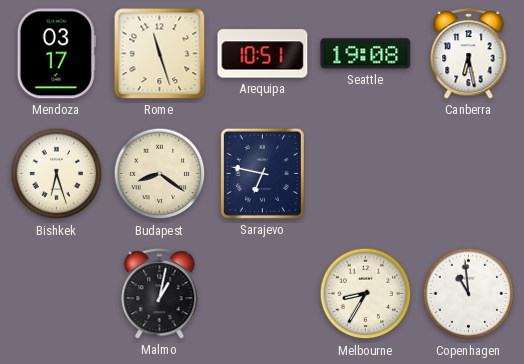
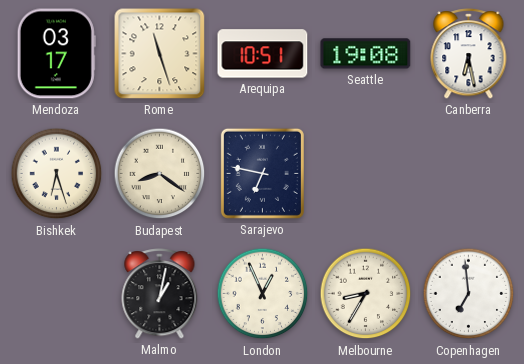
London: none -> 12:56 (263, 294)
Copenhagen: 10:59 -> 6:59 (469, 294)
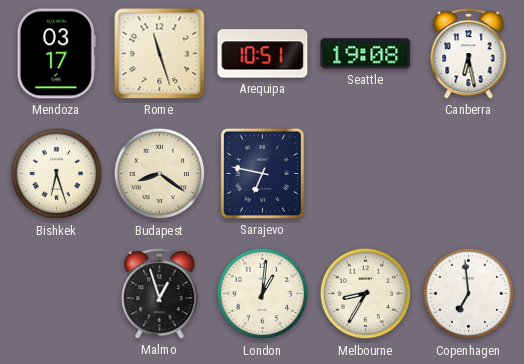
Malmo: 1:02 -> 12:57 (160, 294)
London: 12:56 -> 1:01 (263, 294)
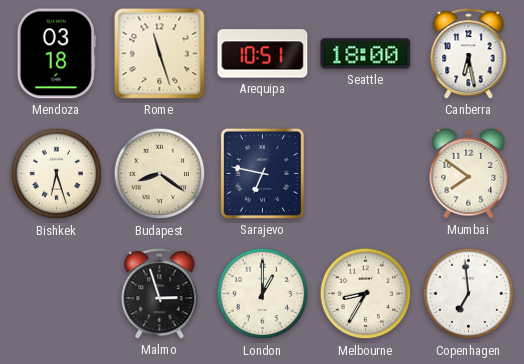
Mendoza: 03:17 -> 03:18 (56, 54)
Seattle: 19:08 -> 18:00 (366, 54)
Mumbai: none -> 7:51 (469, 173)
Malmo: 12:57 -> 2:57 (160, 294)
London: 1:01 -> 1:00 (263, 294)
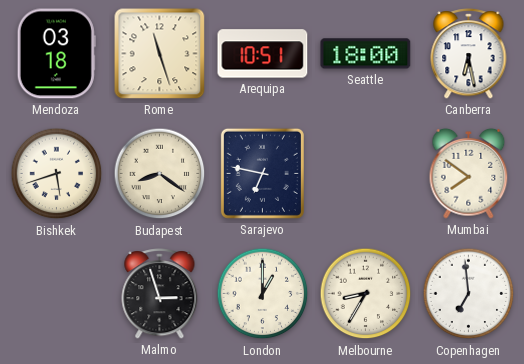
Bishkek: 6:27 -> 5:42 (57, 174)
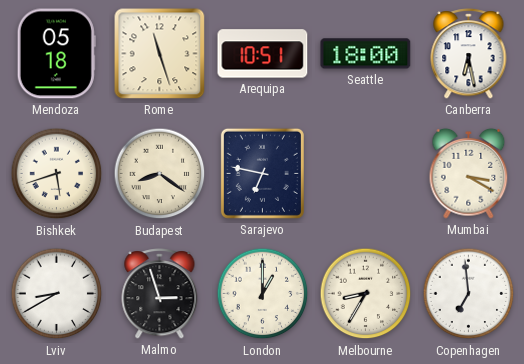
Mendoza: 03:18 -> 05:18 (56, 54)
Mumbai: 7:51 -> 3:20 (469, 173)
Lviv: none -> 8:40 (57, 294)
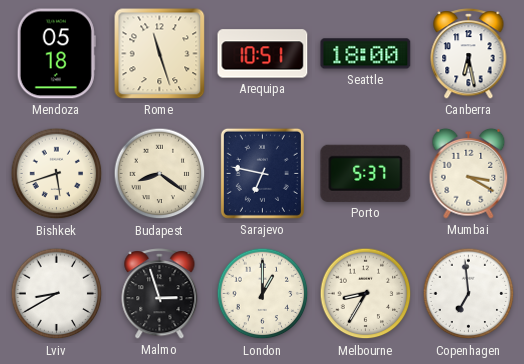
Porto: none -> 5:37 (366, 173)
